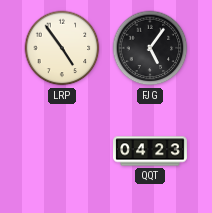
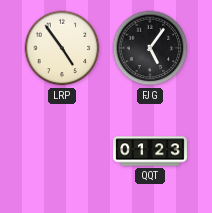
QQT: 04:23 -> 01:23 (151, 151)
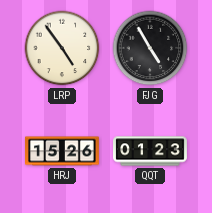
FJG: 5:06 -> 4:55 (150, 48)
HRJ: none -> 15:26 (63, 151)
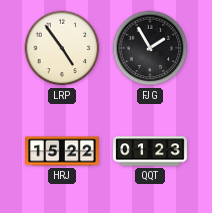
FJG: 4:55 -> 1:55 (150, 48)
HRJ: 15:26 -> 15:22 (63, 151)
